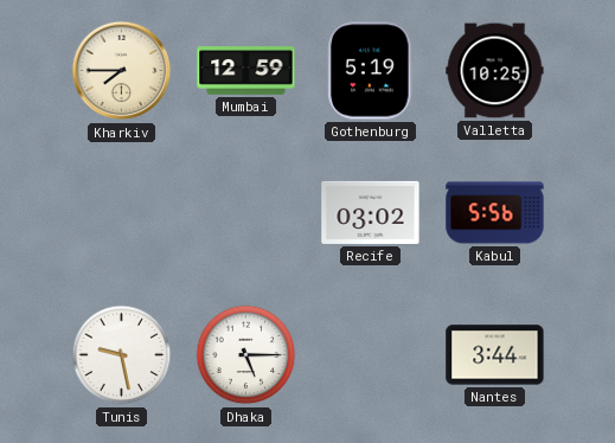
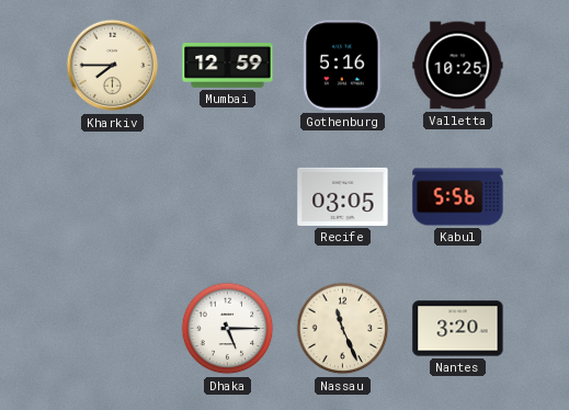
Gothenburg: 5:19 -> 5:16 (343, 66)
Recife: 03:02 -> 03:05 (343, 196)
Tunis: 9:28 -> none (122, 355)
Nassau: none -> 11:26 (343, 329)
Nantes: 3:44 -> 3:20 (458, 329)
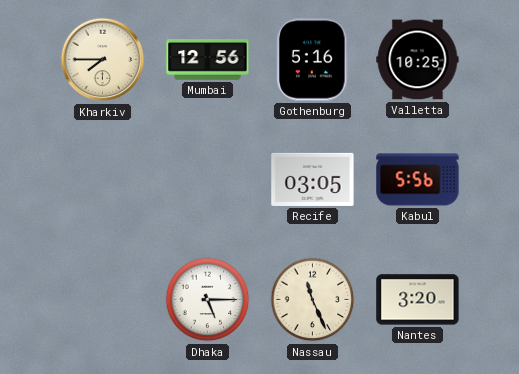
Mumbai: 12:59 -> 12:56 (208, 60)
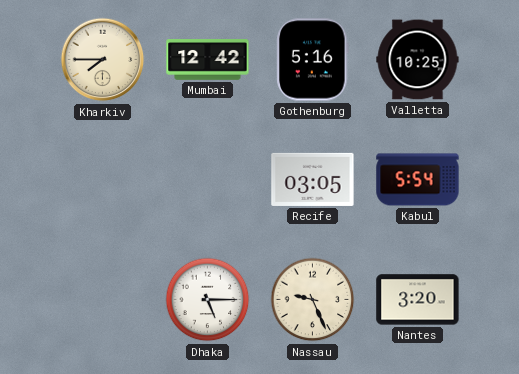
Mumbai: 12:56 -> 12:42 (208, 60)
Kabul: 5:56 -> 5:54 (418, 180)
Nassau: 11:26 -> 9:26 (313, 300)
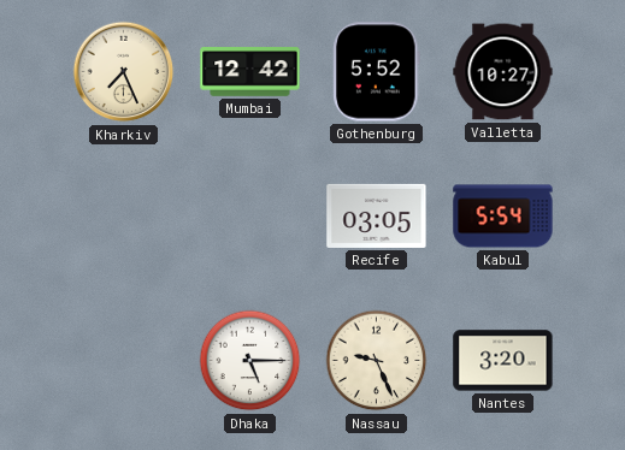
Kharkiv: 7:45 -> 7:26 (124, 72)
Gothenburg: 5:16 -> 5:52 (377, 72)
Valletta: 10:25 -> 10:27 (503, 72)
